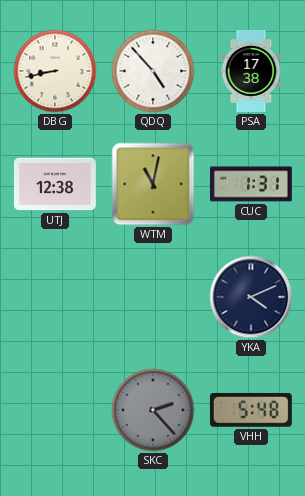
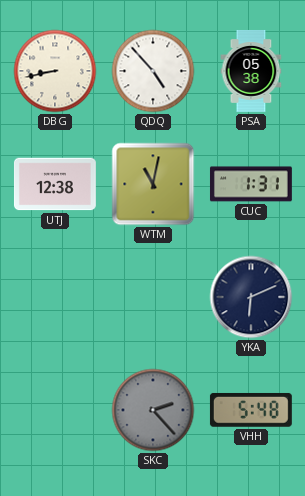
PSA: 17:38 -> 05:38 (251, 71)
YKA: 4:11 -> 6:11 (251, 297)
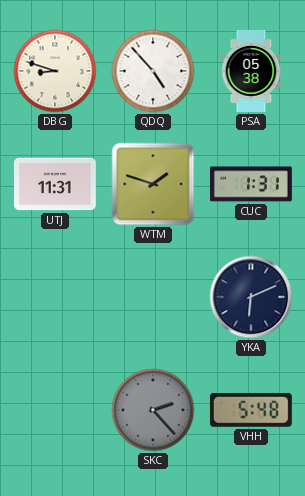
DBG: 8:43 -> 8:48 (55, 71)
UTJ: 12:38 -> 11:31 (55, 184)
WTM: 11:02 -> 1:48 (153, 184)
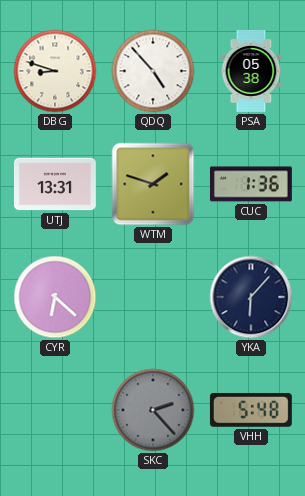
UTJ: 11:31 -> 13:31 (55, 184)
CUC: 1:31 -> 1:36 (251, 184)
CYR: none -> 6:22 (55, 297)
YKA: 6:11 -> 6:07 (251, 297)
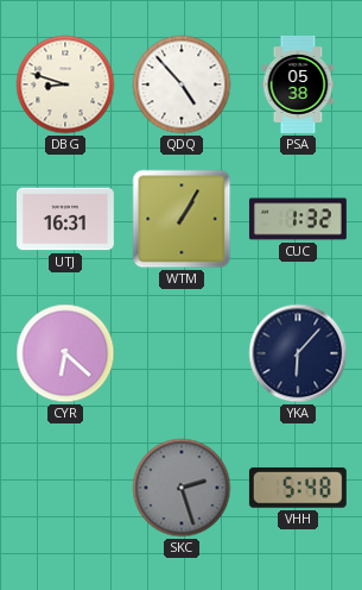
UTJ: 13:31 -> 16:31 (65, 219)
WTM: 1:48 -> 1:05 (182, 219)
CUC: 1:36 -> 1:32 (298, 219)
SKC: 2:23 -> 2:27 (182, 488)
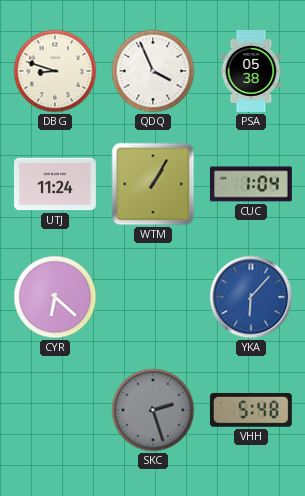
QDQ: 4:53 -> 3:56 (153, 71)
UTJ: 16:31 -> 11:24 (55, 184)
CUC: 1:32 -> 1:04 (251, 184)
YKA dial: navy -> blue (251, 297)
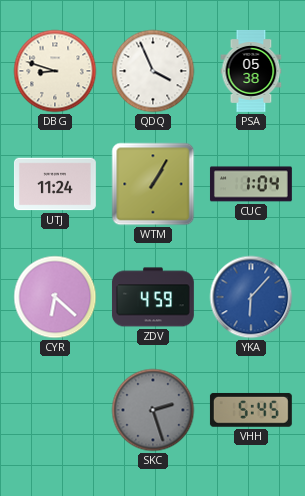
ZDV: none -> 4:59 (153, 297)
VHH: 5:48 -> 5:45 (251, 410)
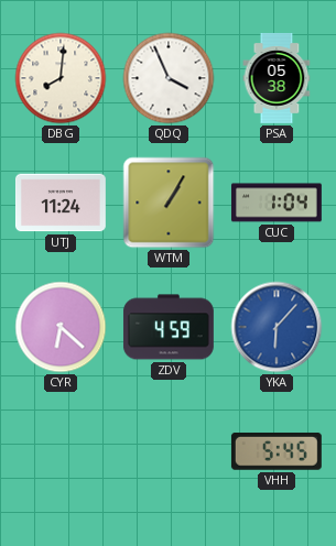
DBG: 8:48 -> 8:01 (61, 78)
SKC: 2:27 -> none (153, 410)
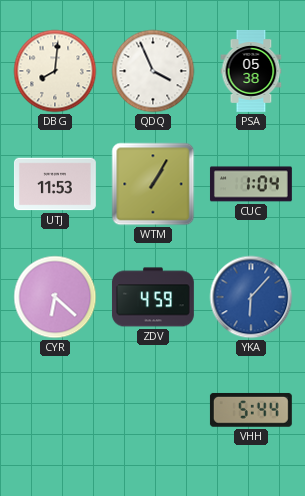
UTJ: 11:24 -> 11:53 (55, 184)
VHH: 5:45 -> 5:44 (251, 410)
